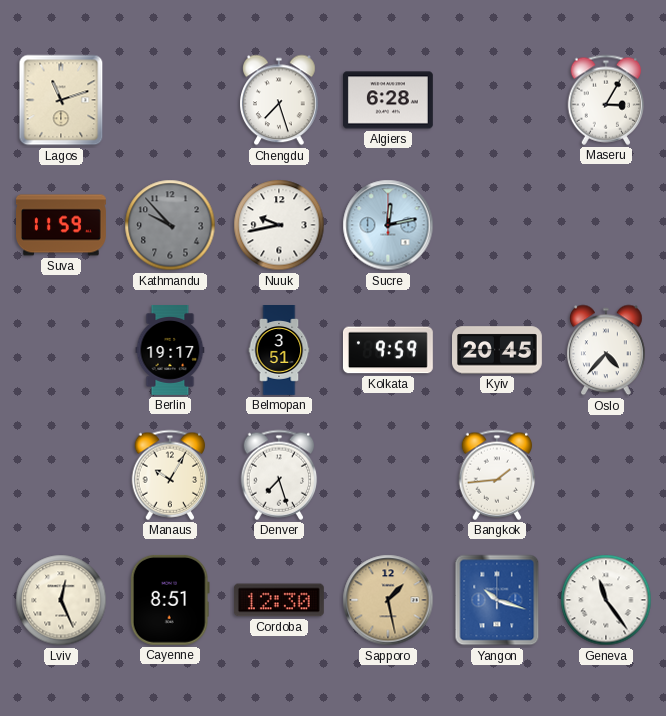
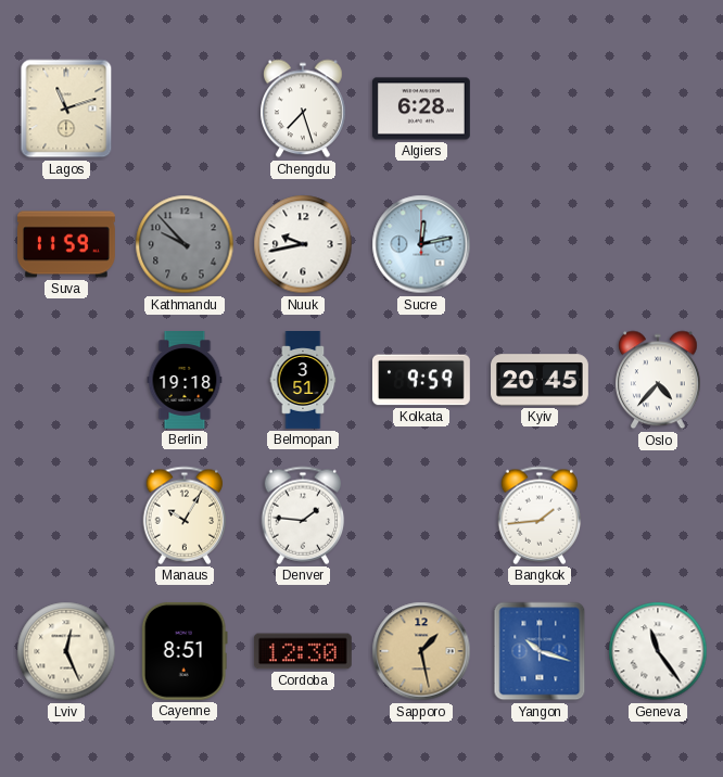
Maseru: 3:05 -> none (606, 100)
Berlin: 19:17 -> 19:18 (185, 381)
Denver: 7:27 -> 1:46 (303, 515)
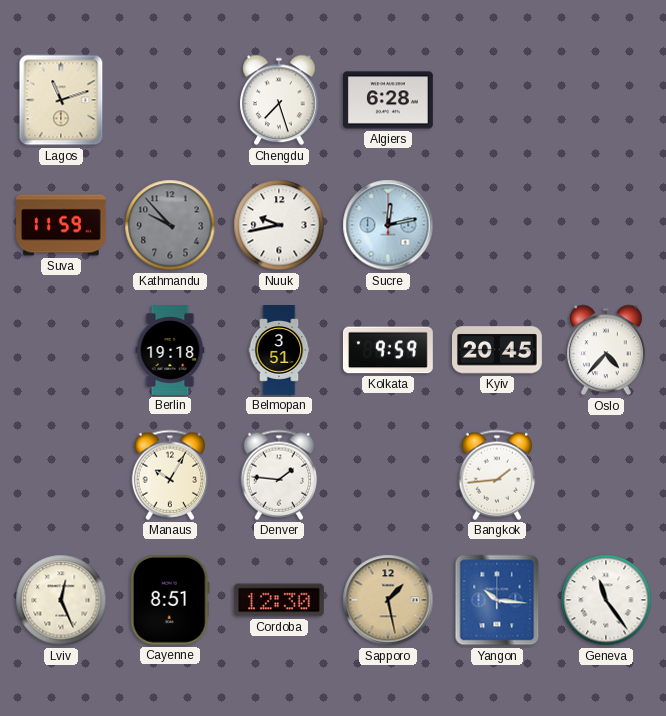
Yangon: 10:18 -> 10:16 (497, 600)
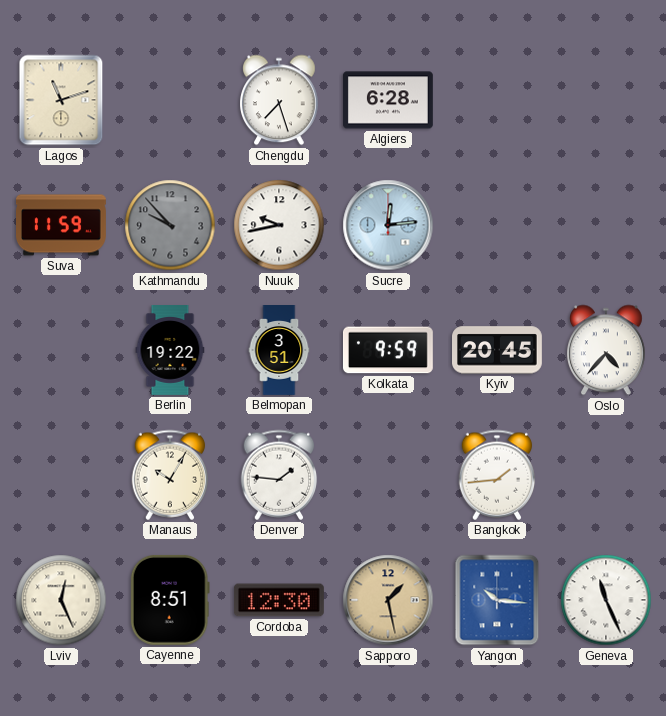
Sucre: 12:13 -> 12:14 (388, 225)
Berlin: 19:18 -> 19:22 (170, 351)
Geneva: 11:24 -> 11:26 (606, 600)
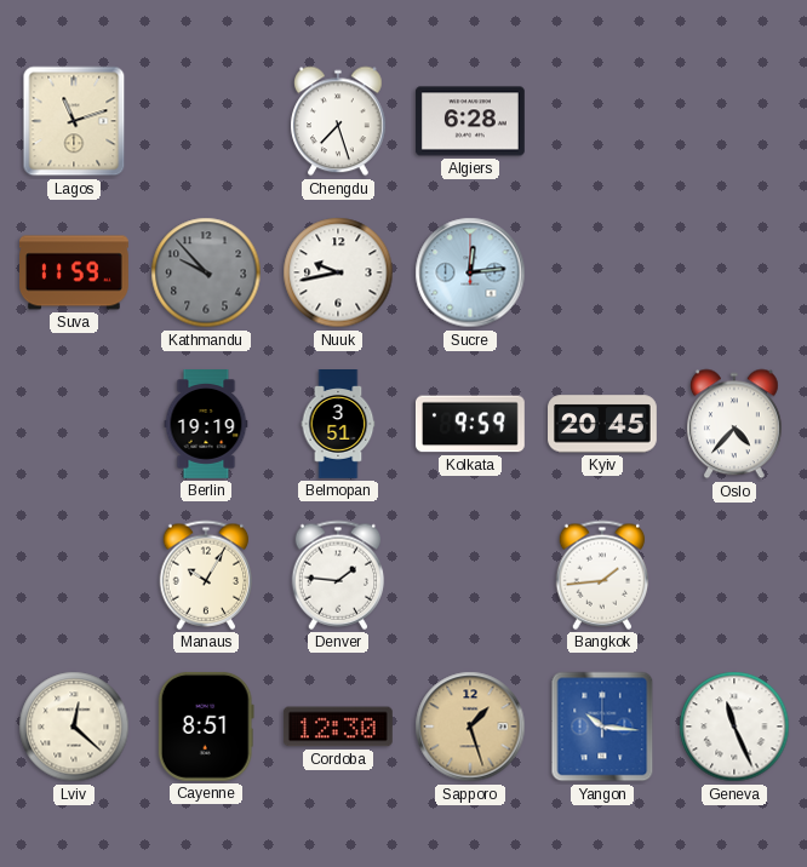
Berlin: 19:22 -> 19:19 (206, 425)
Lviv: 12:26 -> 12:22 (74, 727)
Sapporo: 1:28 -> 1:27 (470, 727)
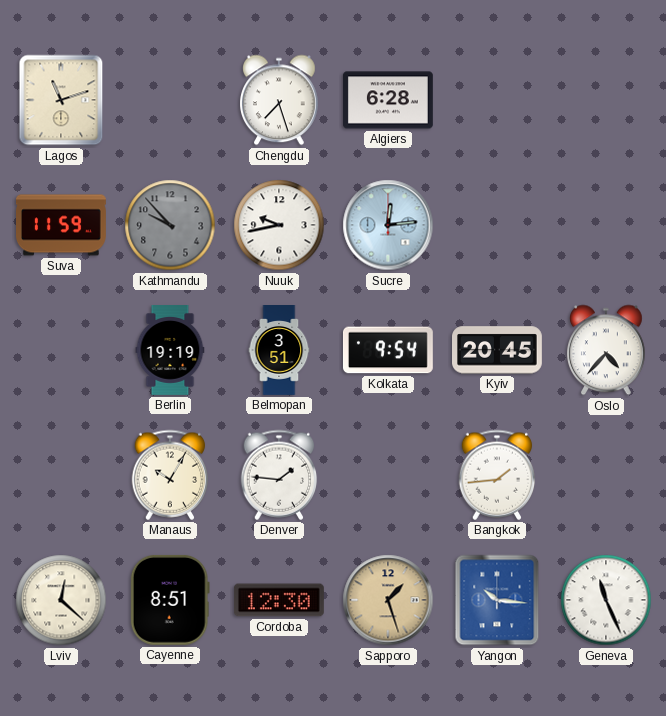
Kolkata: 9:59 -> 9:54 (388, 350)
